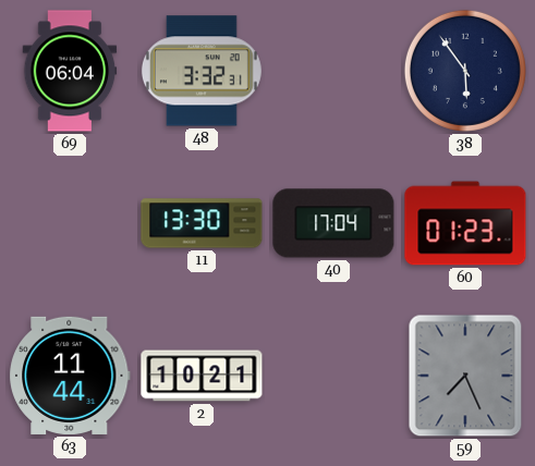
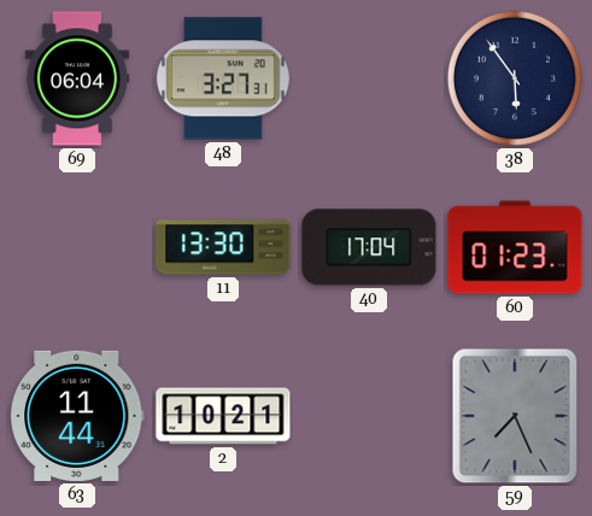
48: 3:32 -> 3:27 (223, 78)
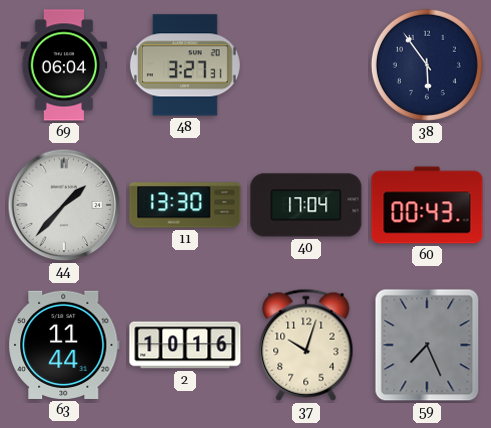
44: none -> 1:37 (64, 205)
60: 01:23 -> 00:43 (427, 205)
2: 10:21 -> 10:16 (185, 345)
37: none -> 10:03 (306, 345)
